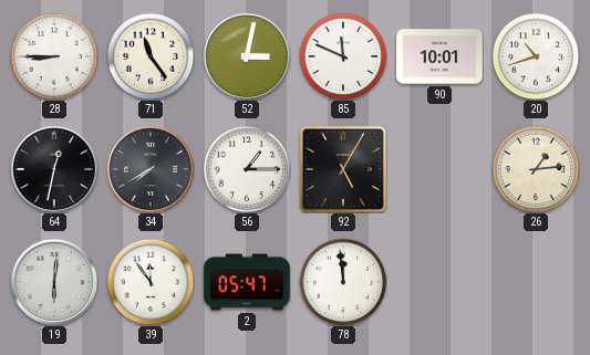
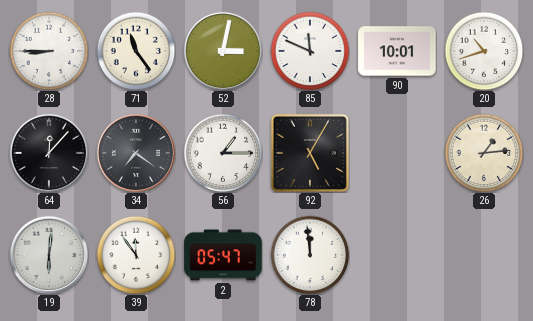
64: 12:32 -> 12:07 (48, 152)
34: 7:40 -> 7:21 (135, 152)
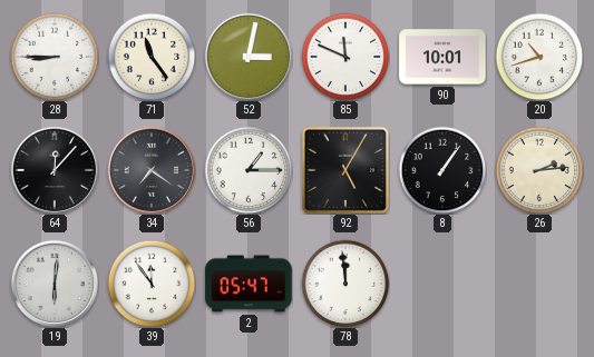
8: none -> 1:06 (442, 170)
26: 1:14 -> 2:14 (539, 170)
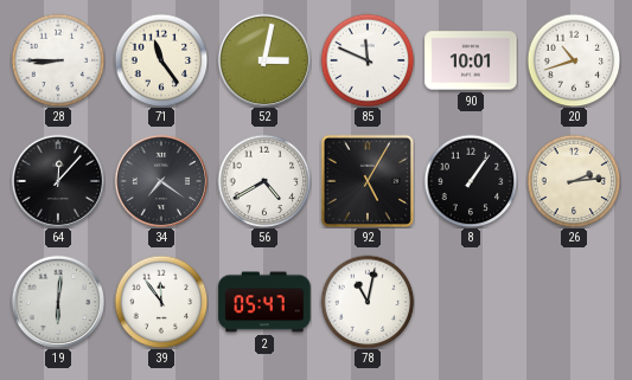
56: 1:15 -> 4:40 (264, 181)
78: 11:59 -> 11:02 (368, 302)
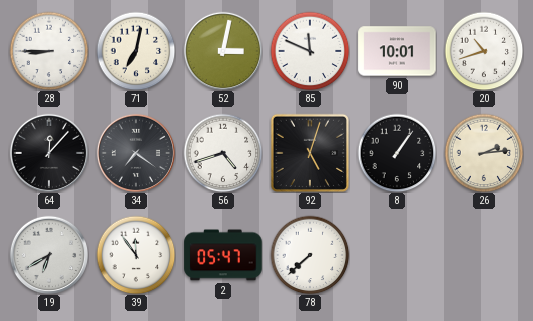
71: 11:24 -> 7:02 (136, 51)
56: 4:40 -> 4:42 (223, 153)
92: 5:05 -> 5:03 (309, 152)
19: 6:01 -> 6:40 (48, 254)
78: 11:02 -> 7:38 (310, 255)
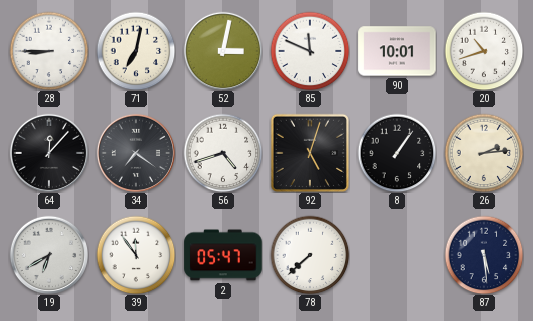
87: none -> 5:29 (484, 255)
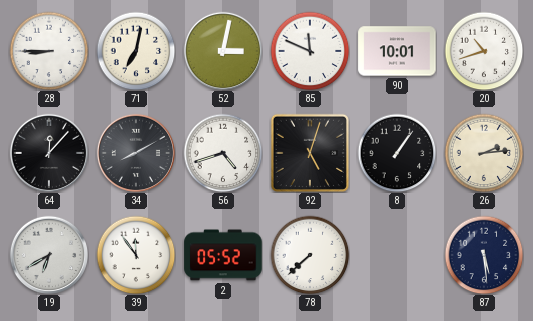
34: 7:21 -> 8:10 (135, 152)
2: 05:47 -> 05:52 (223, 255)
